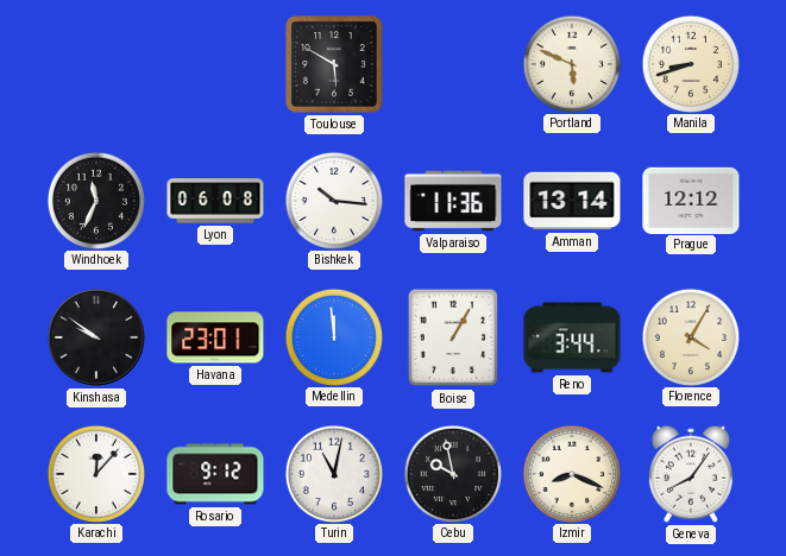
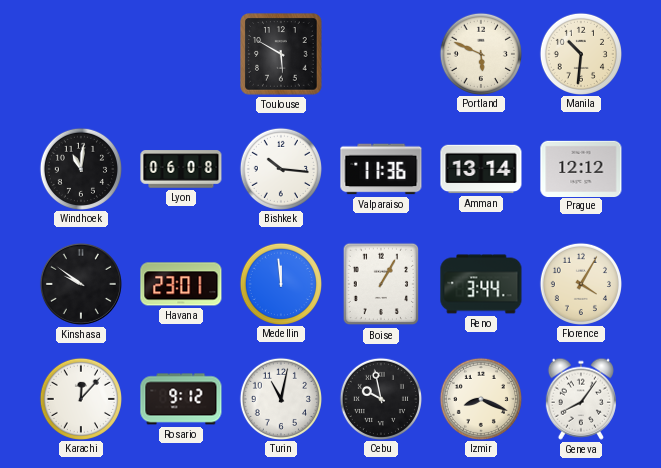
Manila: 8:42 -> 10:31 (580, 53)
Windhoek: 11:34 -> 11:01 (80, 168)
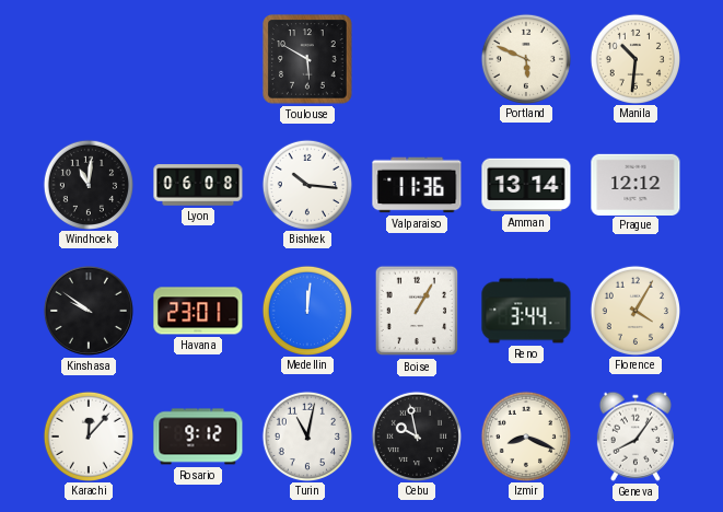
Medellin: 11:59 -> 12:01 (306, 310)
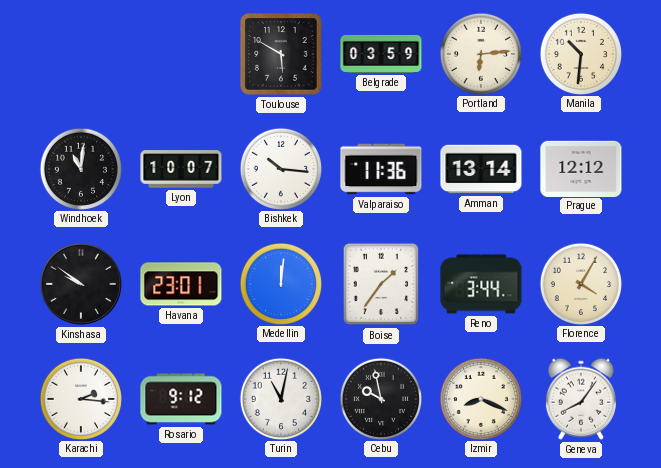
Belgrade: none -> 03:59 (381, 54)
Portland: 5:49 -> 6:14 (480, 53)
Lyon: 06:08 -> 10:07 (181, 169)
Boise: 1:05 -> 1:36 (381, 284)
Karachi: 12:07 -> 2:16 (80, 398)
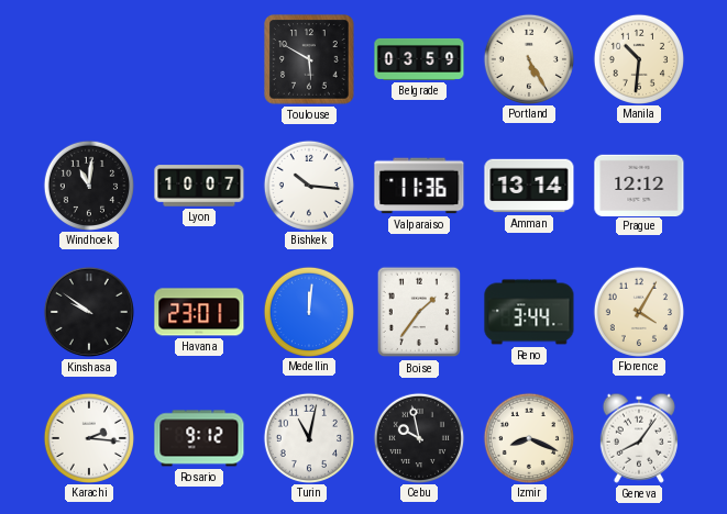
Portland: 6:14 -> 5:25 (528, 58)
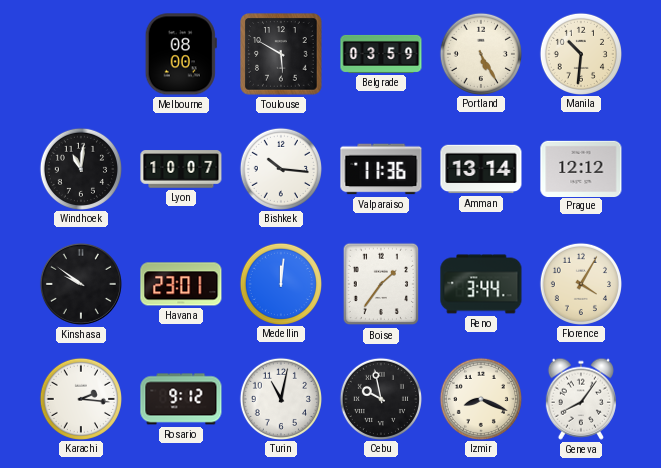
Melbourne: none -> 08:00 (181, 54)
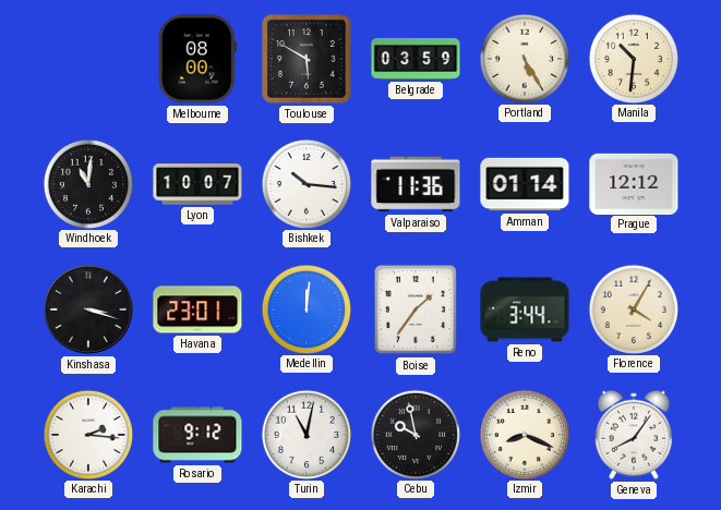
Amman: 13:14 -> 01:14 (525, 184)
Kinshasa: 9:51 -> 3:18 (88, 309)
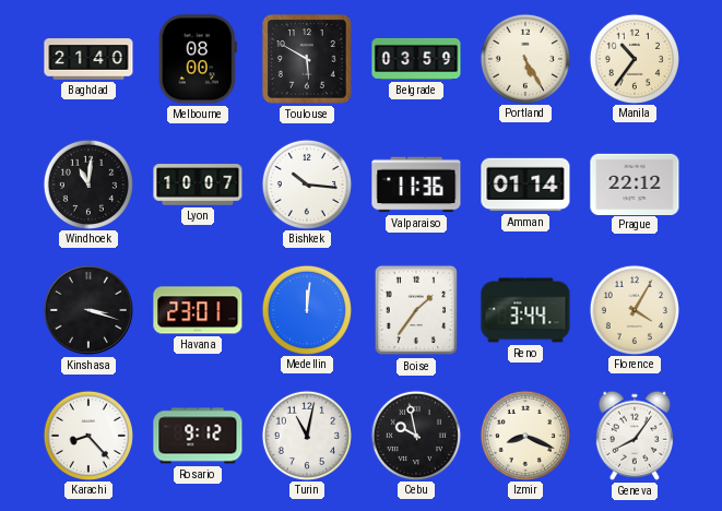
Baghdad: none -> 21:40 (88, 59)
Manila: 10:31 -> 10:36 (634, 58)
Prague: 12:12 -> 22:12 (635, 183)
Karachi: 2:16 -> 8:23 (87, 435)
